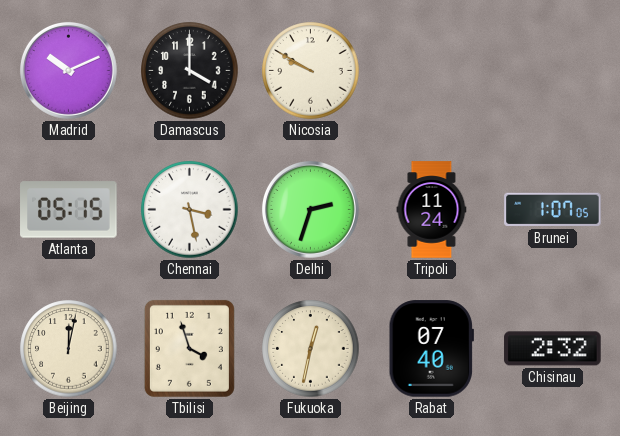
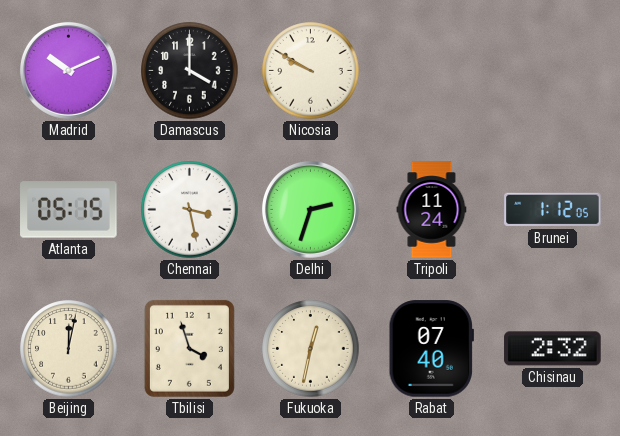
Brunei: 1:07 -> 1:12 (553, 210)
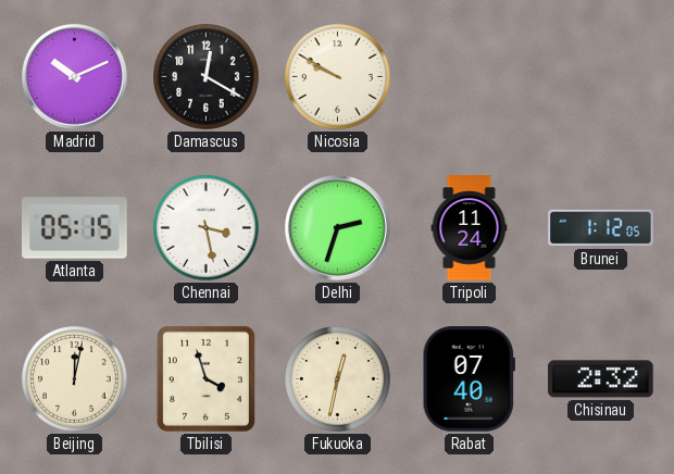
Damascus: 4:00 -> 12:20 (207, 77)
